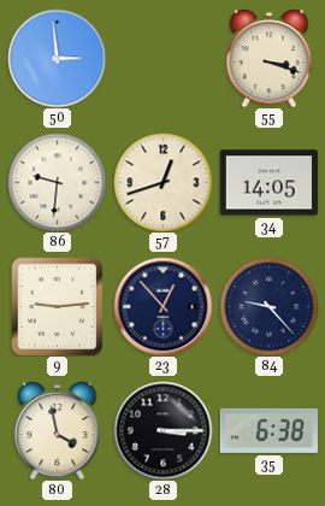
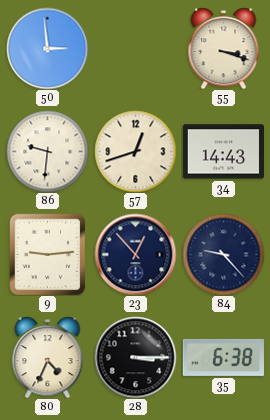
34: 14:05 -> 14:43 (223, 152)
80: 3:58 -> 4:34 (48, 357)
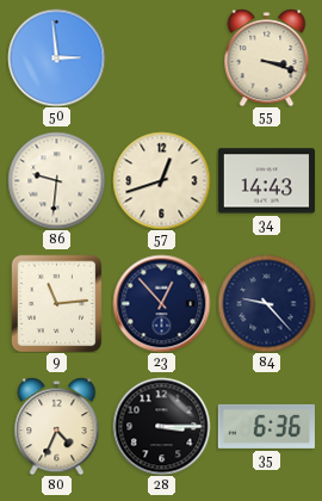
9: 9:14 -> 11:14 (57, 303)
35: 6:38 -> 6:36 (266, 426)
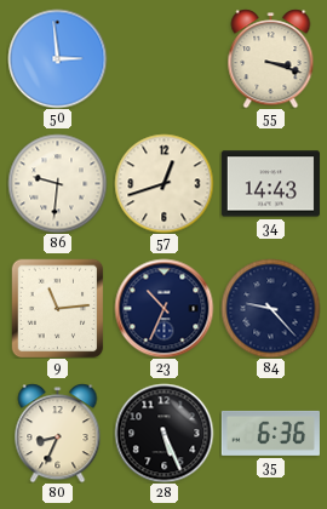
23: 12:53 -> 10:34 (163, 308)
80: 4:34 -> 8:34 (58, 433)
28: 3:15 -> 5:26 (163, 433)
